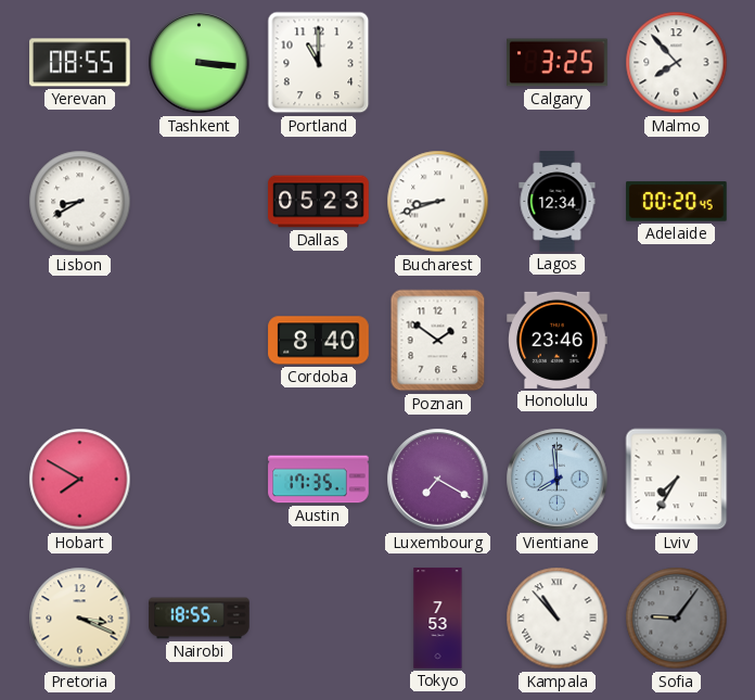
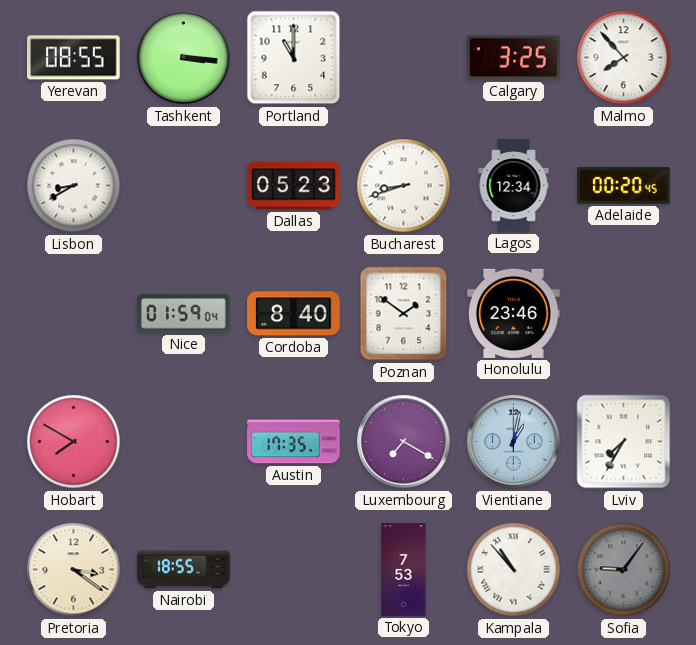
Nice: none -> 01:59 (184, 314)
Vientiane: 7:59 -> 1:02 (514, 442)
Pretoria: 3:19 -> 3:21 (74, 570)
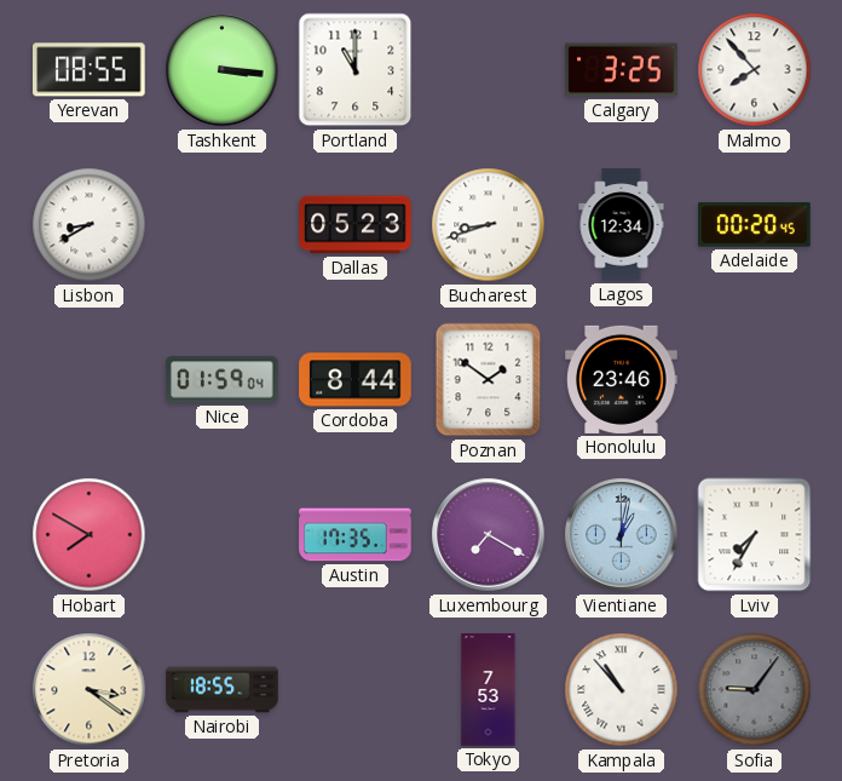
Cordoba: 8:40 -> 8:44 (356, 380)
